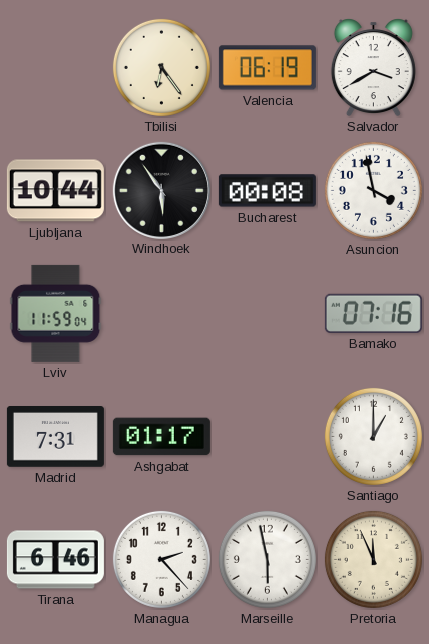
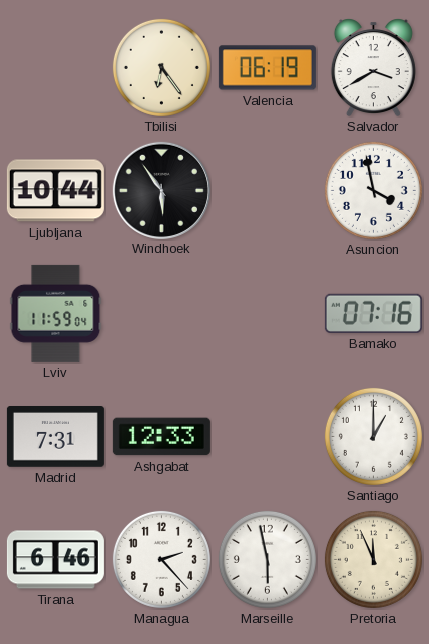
Bucharest: 00:08 -> none (267, 191)
Ashgabat: 01:17 -> 12:33 (161, 437)
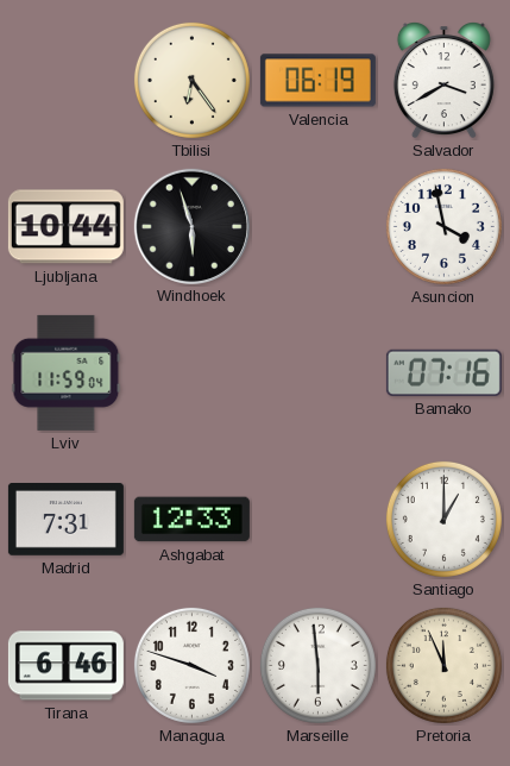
Windhoek: 5:54 -> 5:57 (191, 226)
Managua: 2:23 -> 3:48 (191, 665)
Marseille: 5:58 -> 5:59 (317, 665)
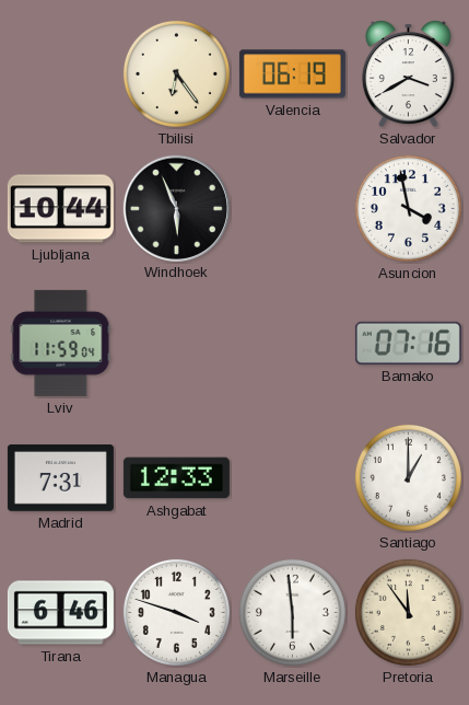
Windhoek: 5:57 -> 5:56 (176, 208)
Pretoria: 11:56 -> 11:54 (408, 612)
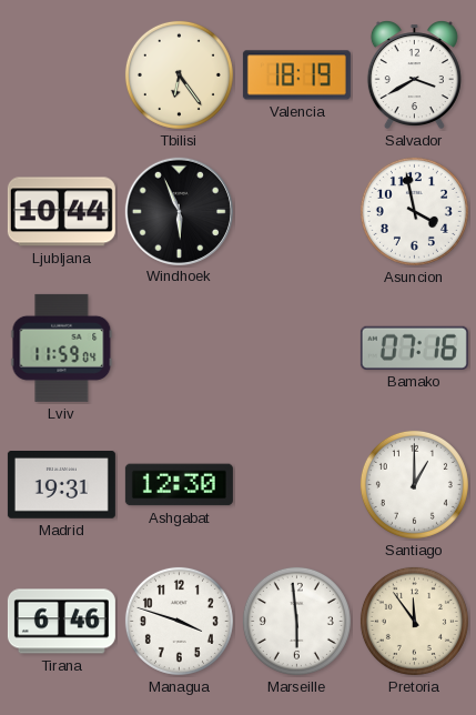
Valencia: 06:19 -> 18:19 (296, 75)
Madrid: 7:31 -> 19:31 (61, 485)
Ashgabat: 12:33 -> 12:30 (179, 485)
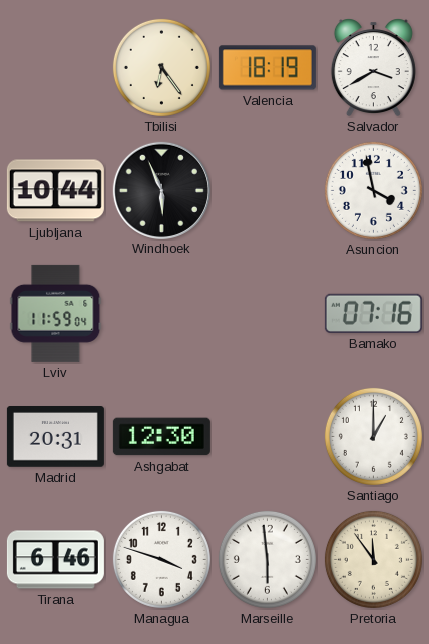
Madrid: 19:31 -> 20:31 (55, 437)
